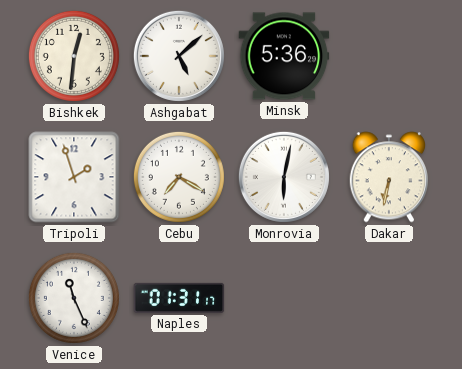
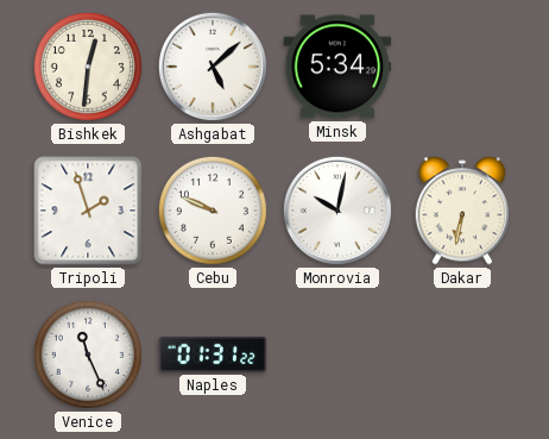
Minsk: 5:36 -> 5:34 (337, 67)
Cebu: 7:20 -> 9:49 (213, 211)
Monrovia: 6:02 -> 10:02 (337, 211)
Naples: 01:31:17 -> 01:31:22 (213, 355)
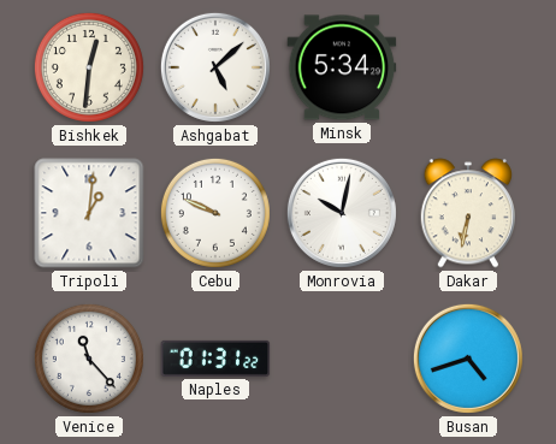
Tripoli: 1:57 -> 1:01 (89, 213)
Venice: 11:26 -> 11:23 (89, 359)
Busan: none -> 4:42 (468, 359)
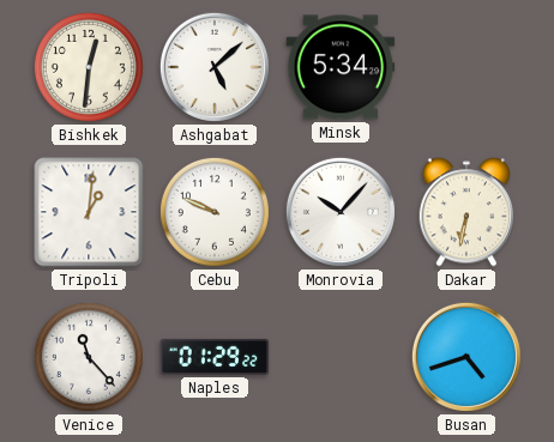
Monrovia: 10:02 -> 10:07 (341, 212)
Naples: 01:31 -> 01:29 (215, 357)
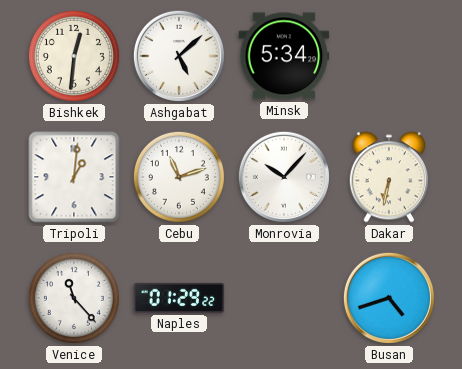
Cebu: 9:49 -> 11:12 (179, 177)
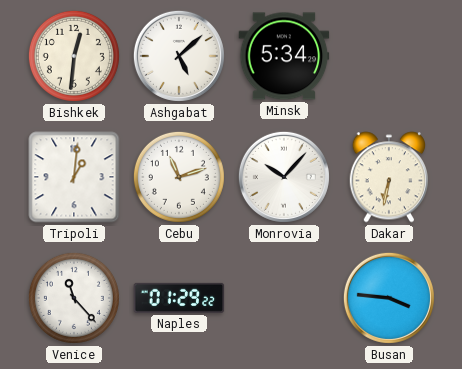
Busan: 4:42 -> 3:46 (389, 298)
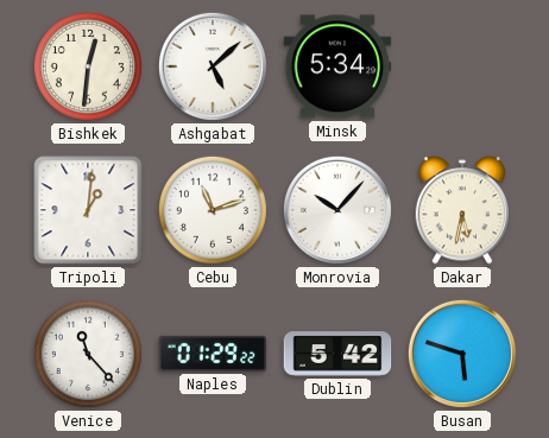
Dakar: 6:32 -> 5:32 (461, 210)
Dublin: none -> 5:42 (337, 354)
Busan: 3:46 -> 5:48 (462, 354)
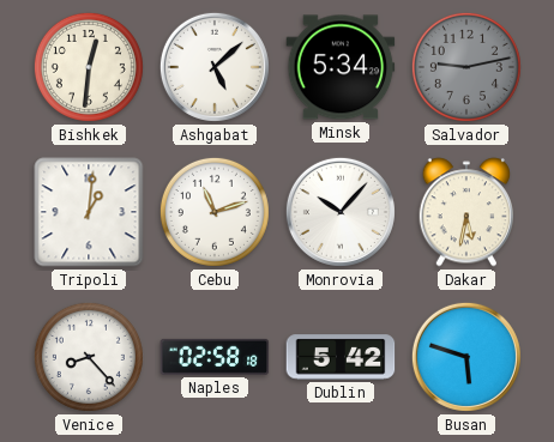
Salvador: none -> 9:13 (466, 67)
Venice: 11:23 -> 8:23 (89, 357)
Naples: 01:29 -> 02:58 (215, 357)
